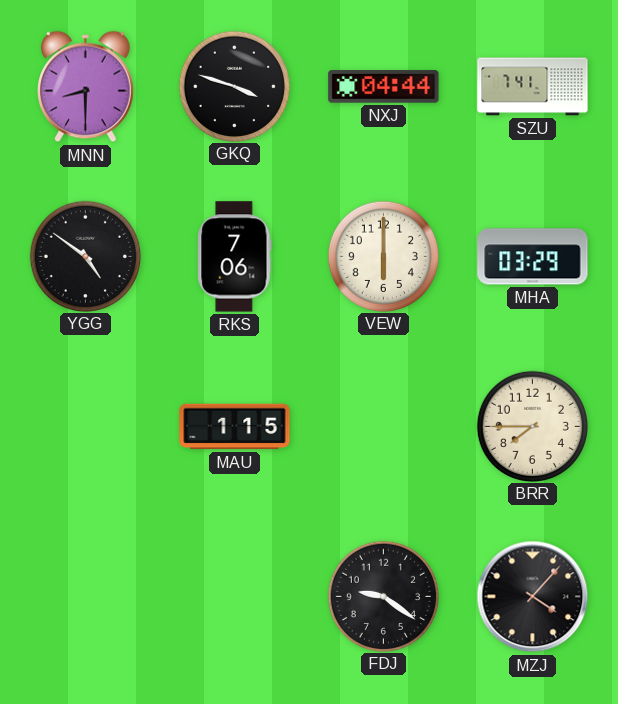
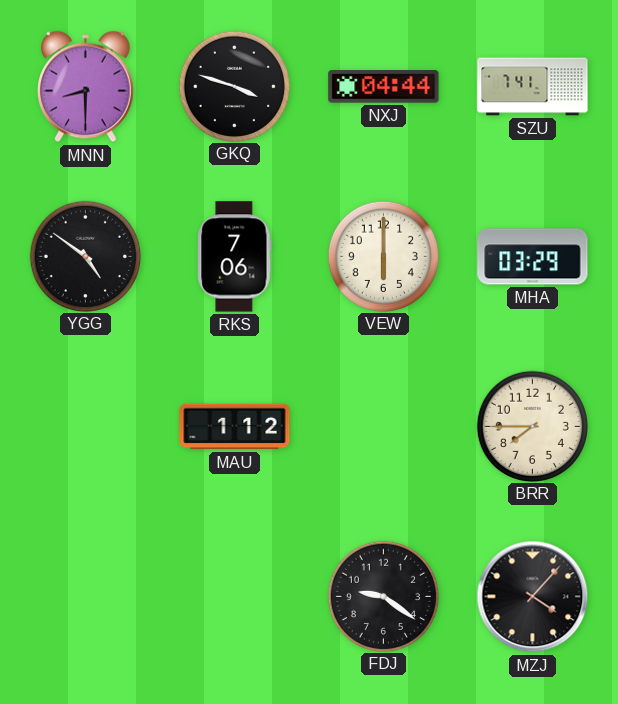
MAU: 1:15 -> 1:12 (235, 427)
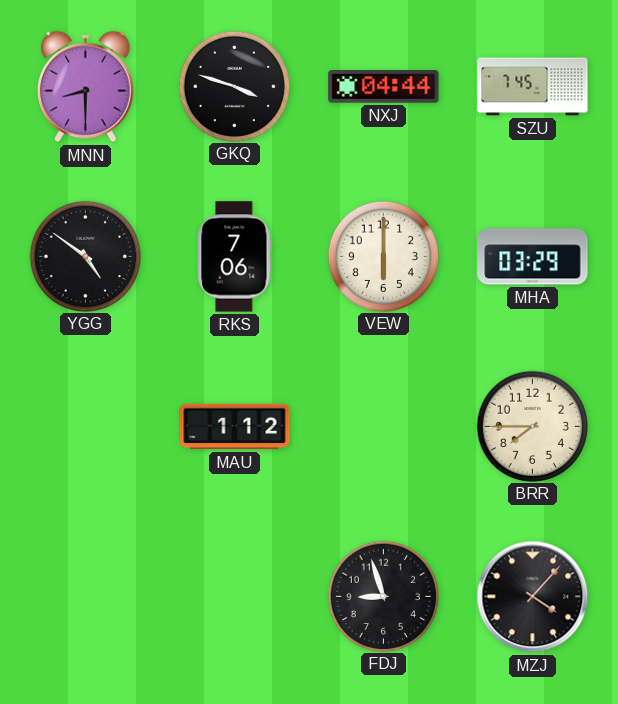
SZU: 7:41 -> 7:45 (533, 87)
FDJ: 9:21 -> 8:57 (383, 596)
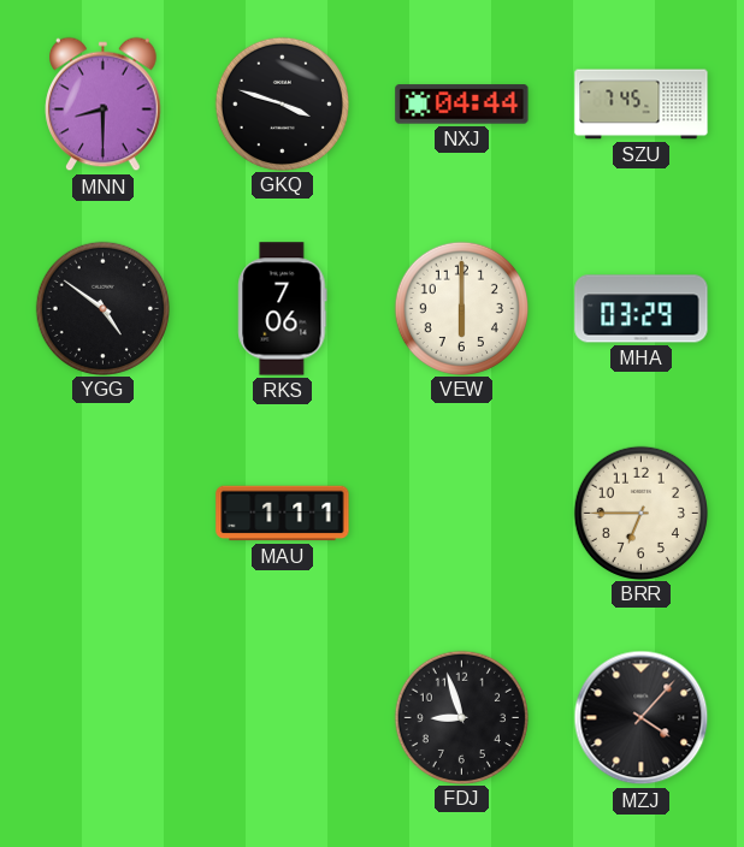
MAU: 1:12 -> 1:11 (283, 514)
BRR: 7:45 -> 6:45 (640, 513)
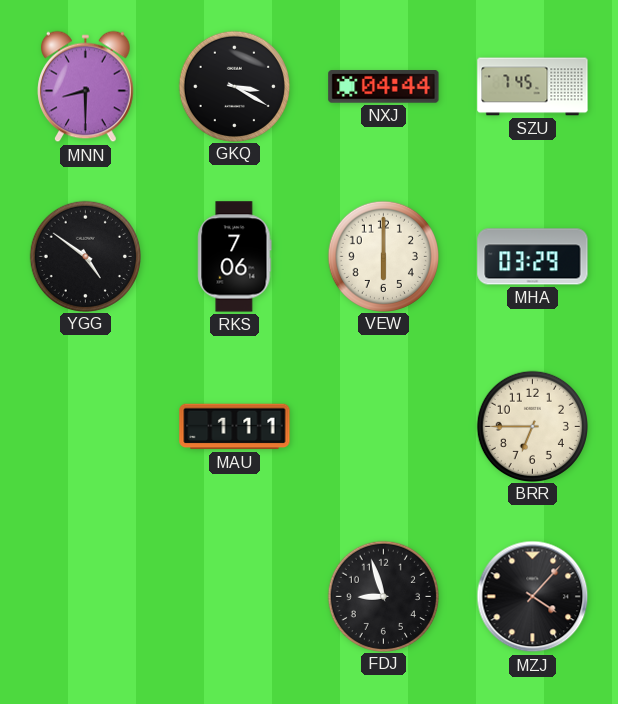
GKQ: 3:48 -> 3:20 (234, 86)
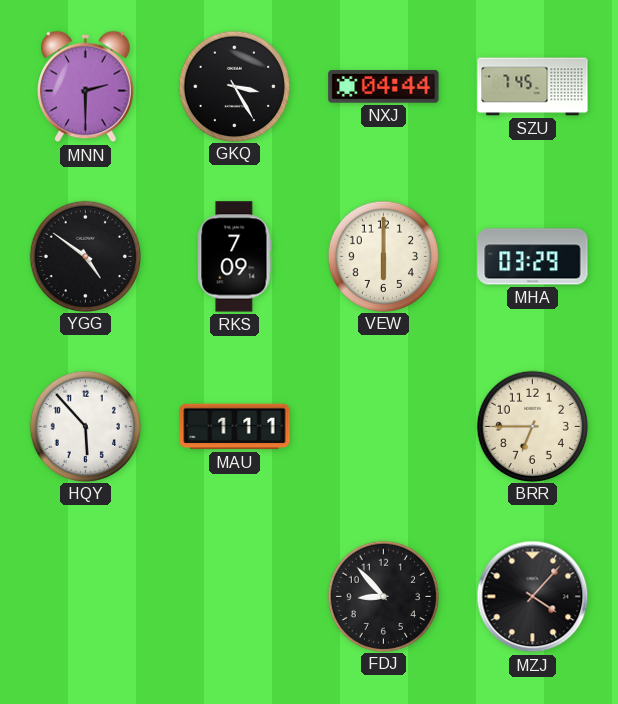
MNN: 8:30 -> 2:30 (86, 87)
GKQ: 3:20 -> 3:25 (234, 86)
RKS: 7:06 -> 7:09 (235, 257)
HQY: none -> 5:53 (85, 426)
FDJ: 8:57 -> 8:53 (383, 596)
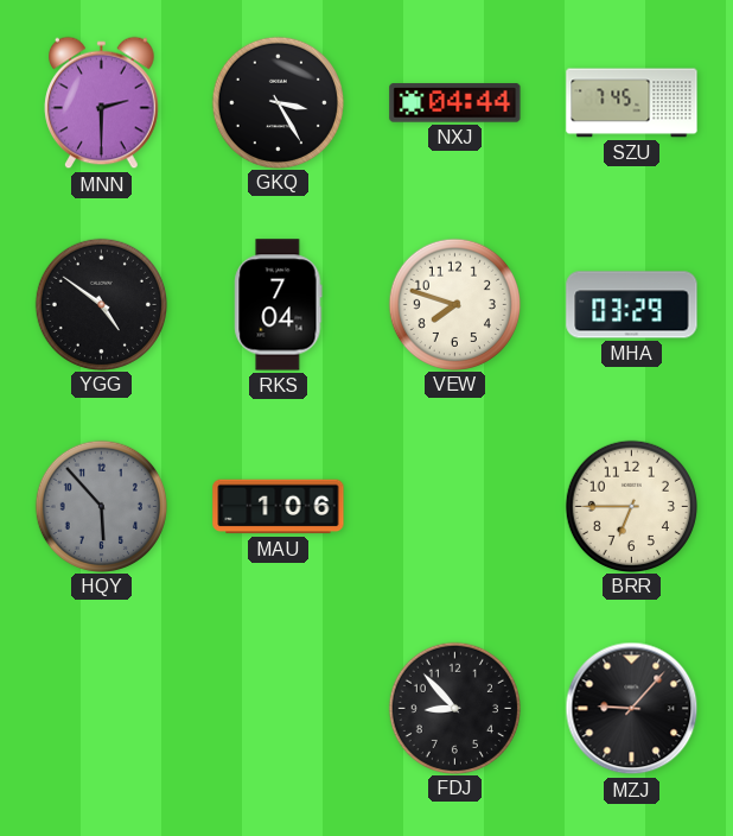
RKS: 7:09 -> 7:04 (279, 305)
VEW: 6:00 -> 7:48 (454, 304)
HQY dial: white -> grey (101, 506)
MAU: 1:11 -> 1:06 (279, 507)
MZJ: 4:07 -> 9:07 (632, 709)
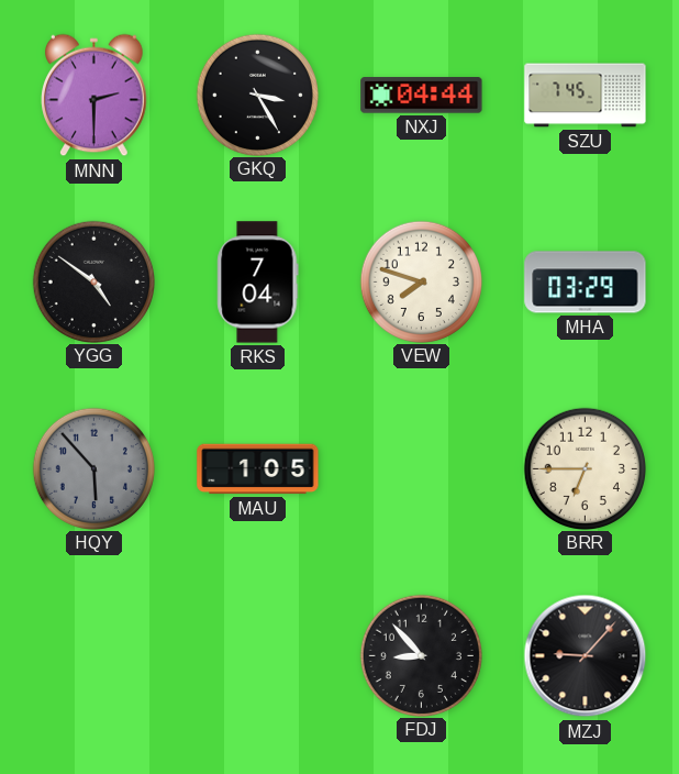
MAU: 1:06 -> 1:05 (258, 469)
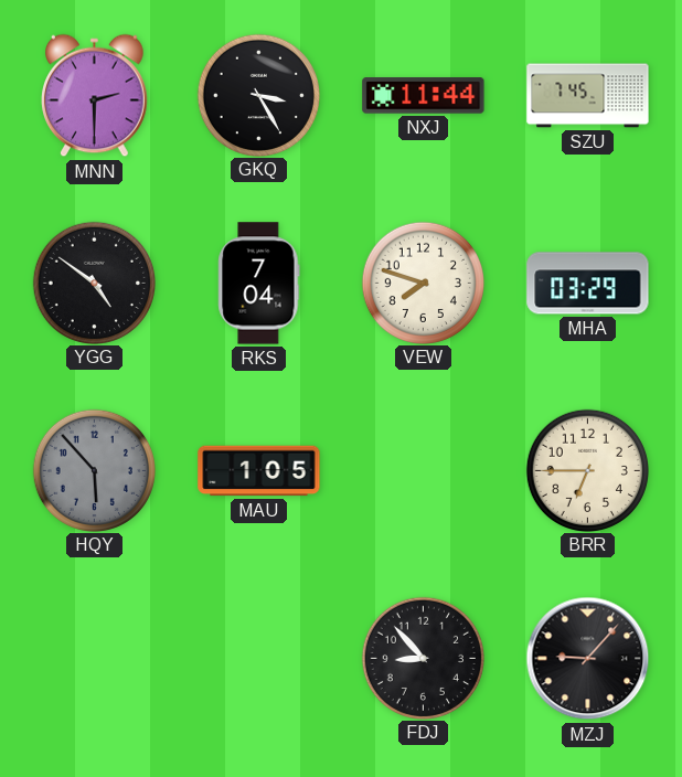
NXJ: 04:44 -> 11:44 (424, 96)
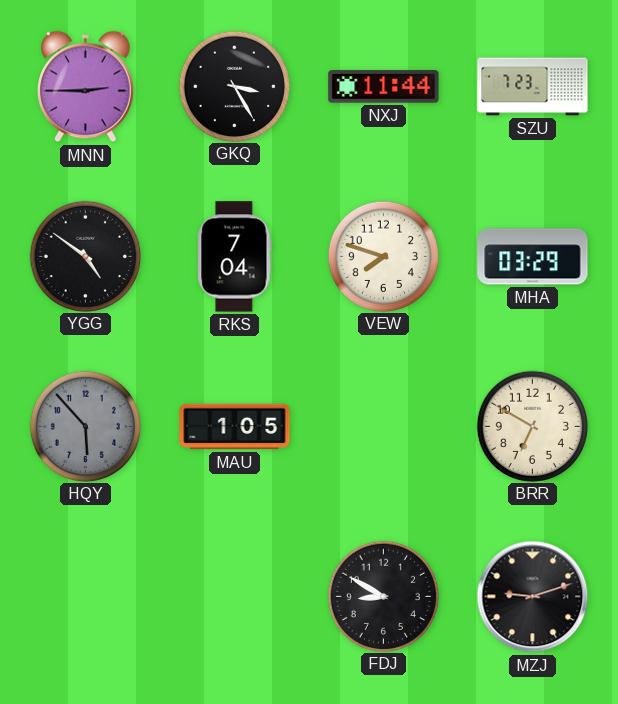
MNN: 2:30 -> 2:45 (86, 87)
SZU: 7:45 -> 7:23 (533, 87)
BRR: 6:45 -> 6:50 (532, 426)
FDJ: 8:53 -> 8:50 (383, 596)
MZJ: 9:07 -> 9:12 (533, 597)
